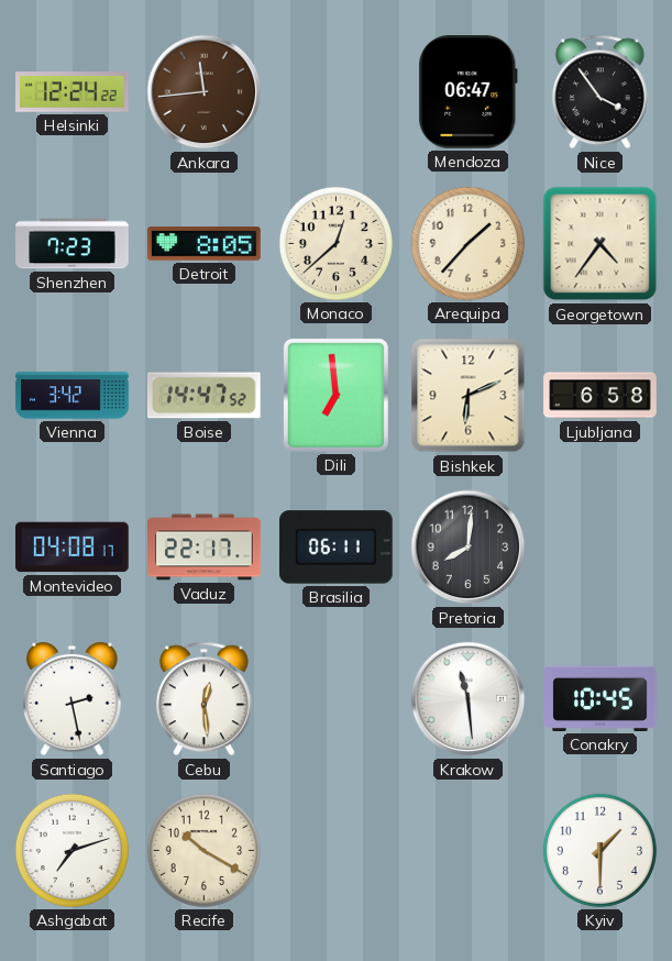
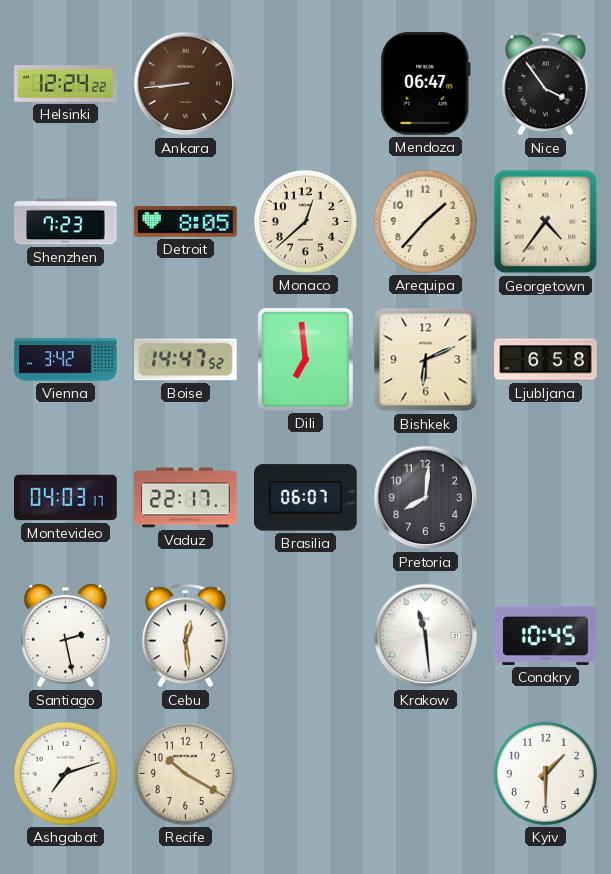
Ankara: 11:44 -> 8:44 (186, 84)
Montevideo: 04:08 -> 04:03 (66, 498)
Brasilia: 06:11 -> 06:07 (306, 498)
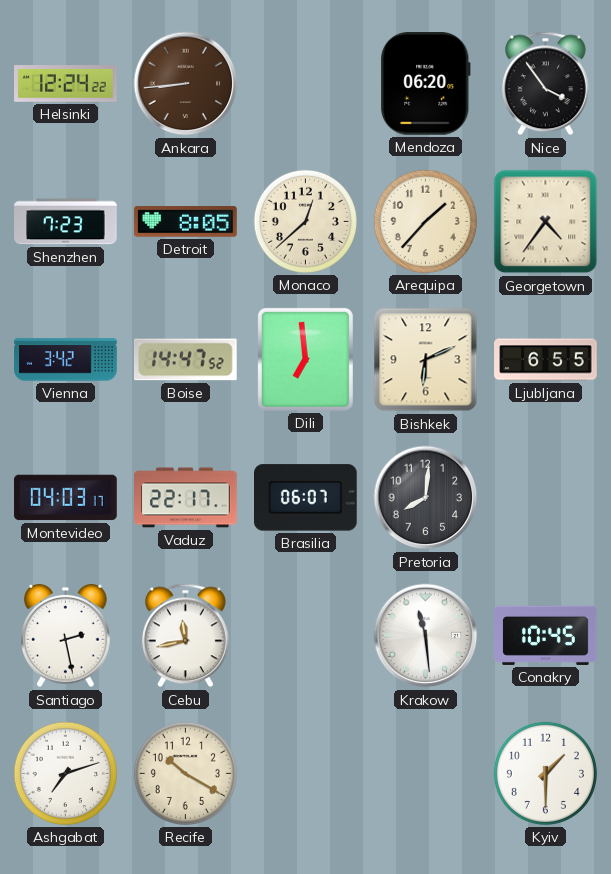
Mendoza: 06:47 -> 06:20 (426, 84)
Ljubljana: 6:58 -> 6:55 (546, 360)
Cebu: 12:29 -> 11:43 (185, 636)
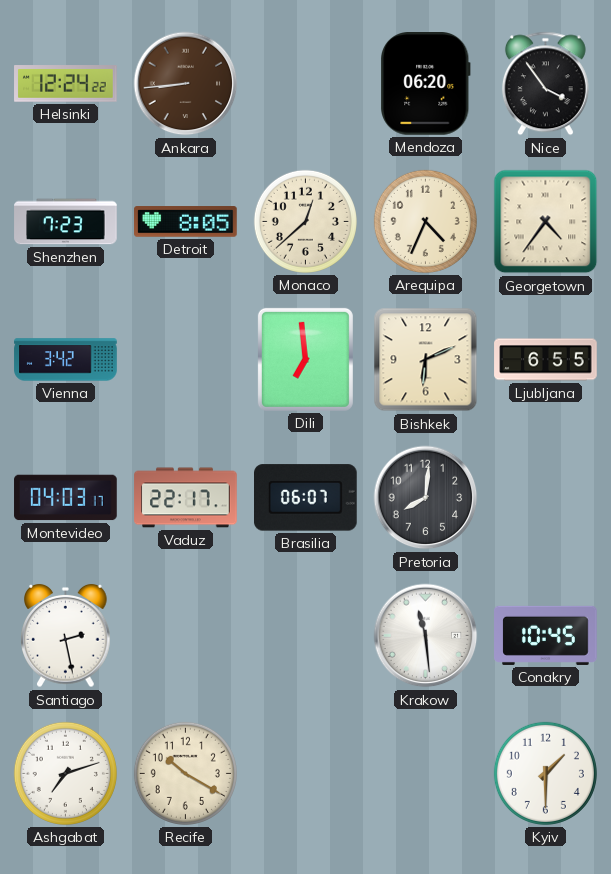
Arequipa: 1:37 -> 4:34 (425, 221)
Boise: 14:47 -> none (186, 360)
Cebu: 11:43 -> none (185, 636)
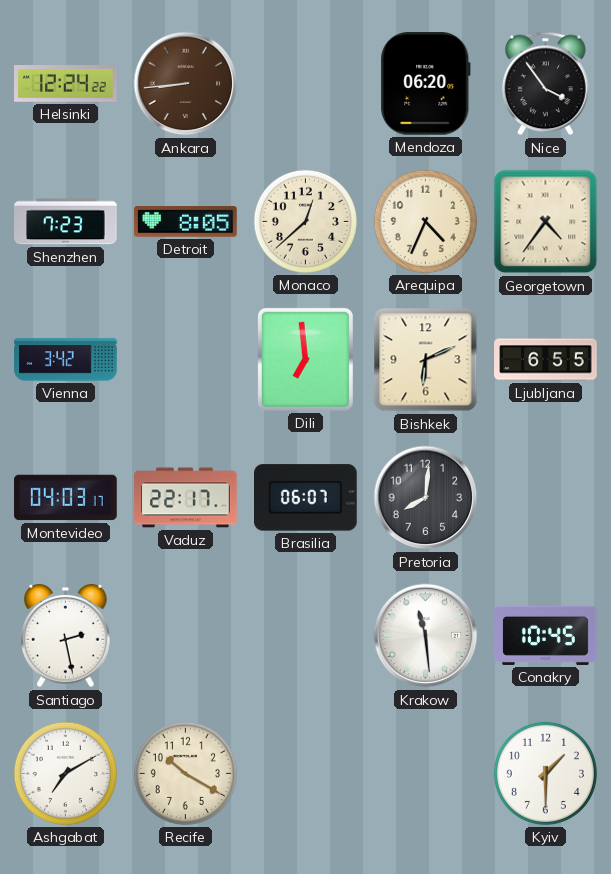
Ashgabat: 7:12 -> 7:10 (65, 773)
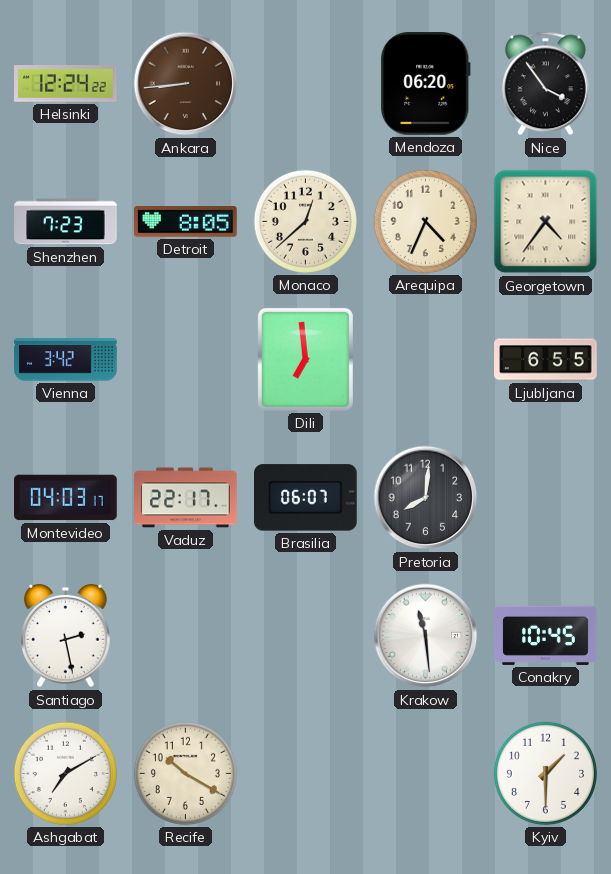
Bishkek: 6:11 -> none (426, 360)
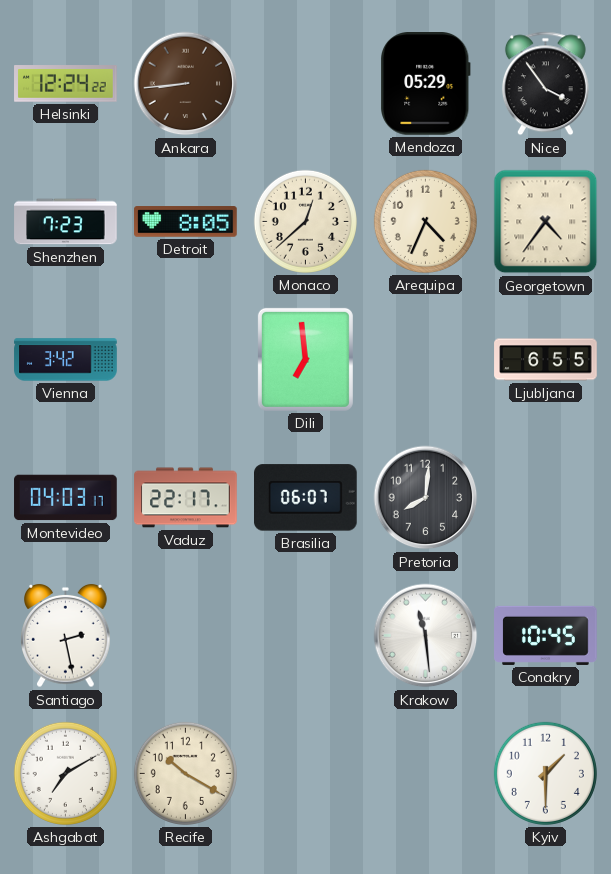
Mendoza: 06:20 -> 05:29 (426, 84)
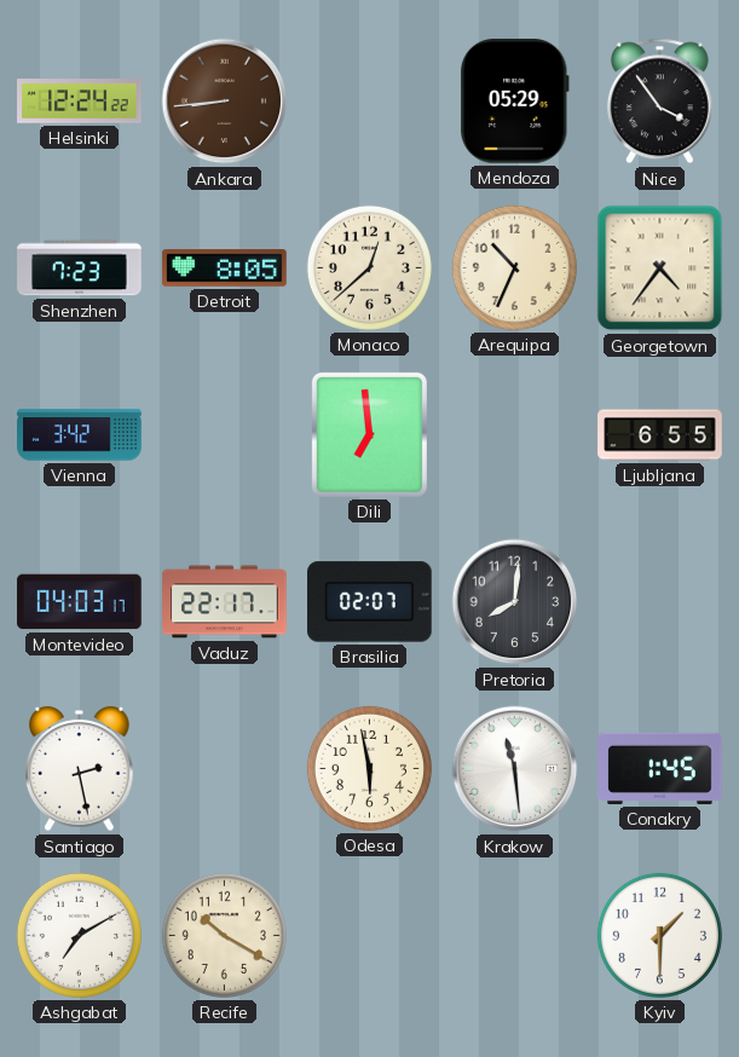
Arequipa: 4:34 -> 10:34 (514, 267)
Brasilia: 06:07 -> 02:07 (370, 602)
Odesa: none -> 5:58 (369, 768)
Conakry: 10:45 -> 1:45 (660, 768)
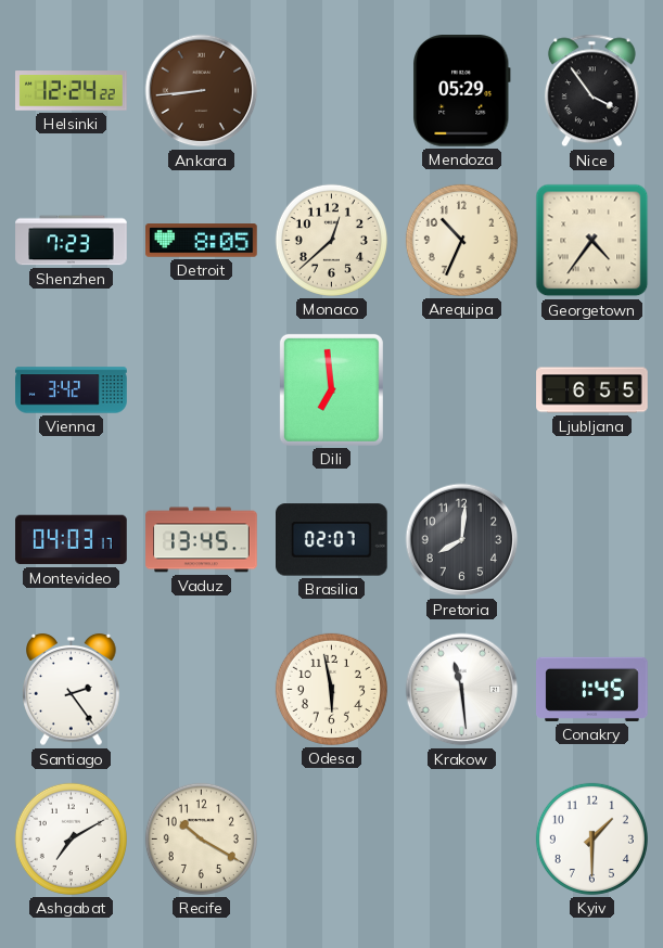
Vaduz: 22:17 -> 13:45 (202, 540)
Santiago: 2:28 -> 2:24 (72, 690)
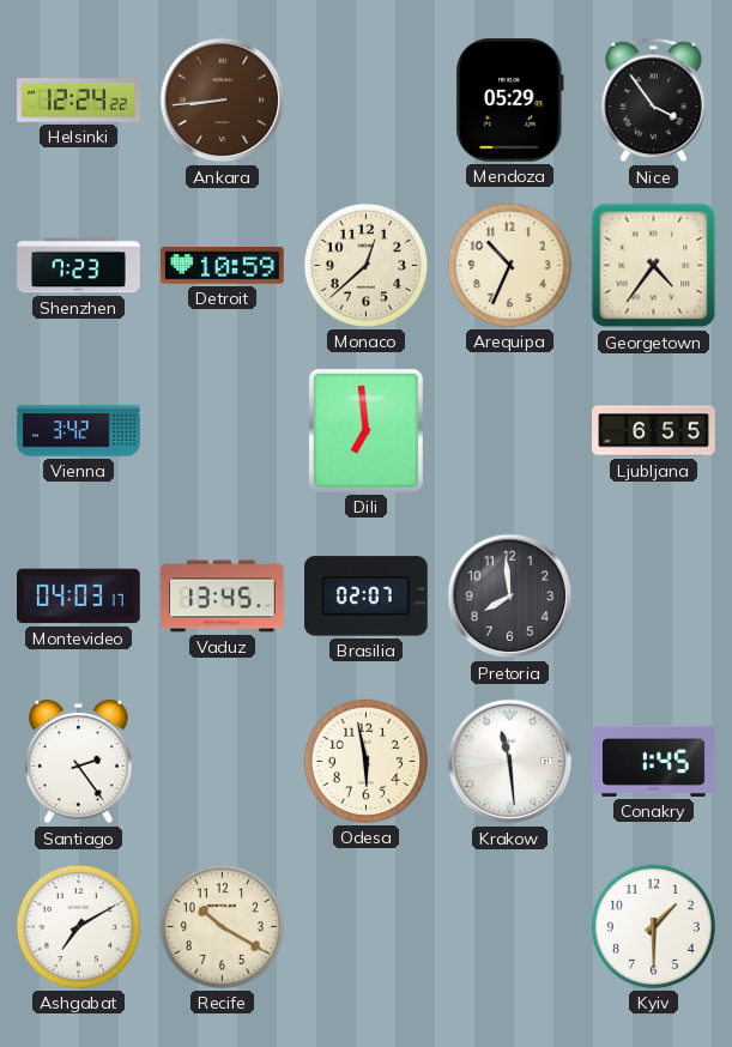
Detroit: 8:05 -> 10:59 (223, 266)
Pretoria: 8:01 -> 7:59 (510, 597)
